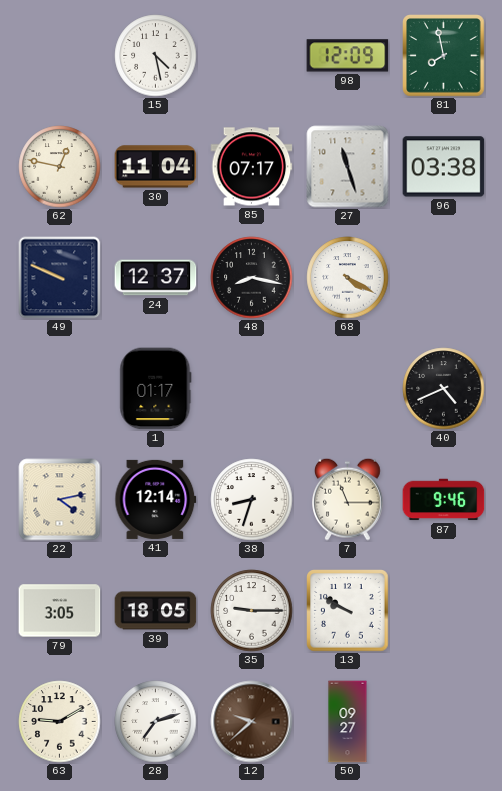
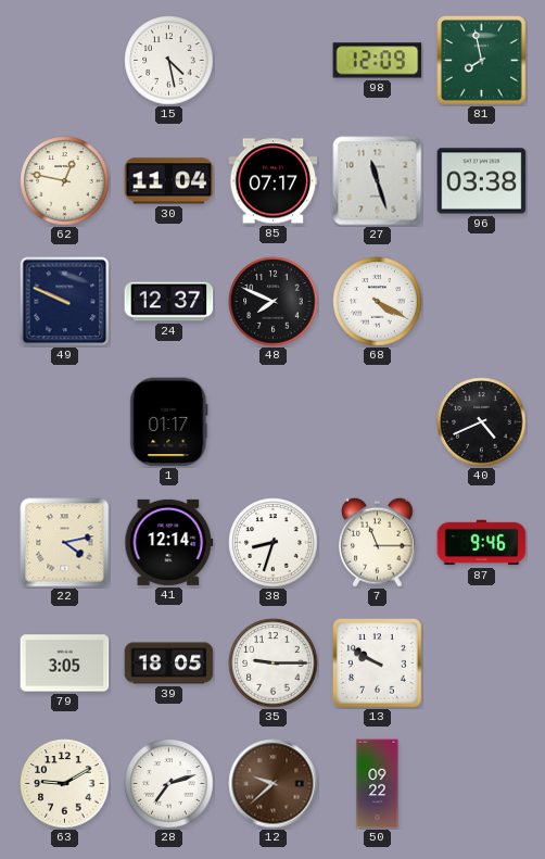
48: 8:17 -> 7:49 (274, 302)
50: 09:27 -> 09:22 (378, 784)
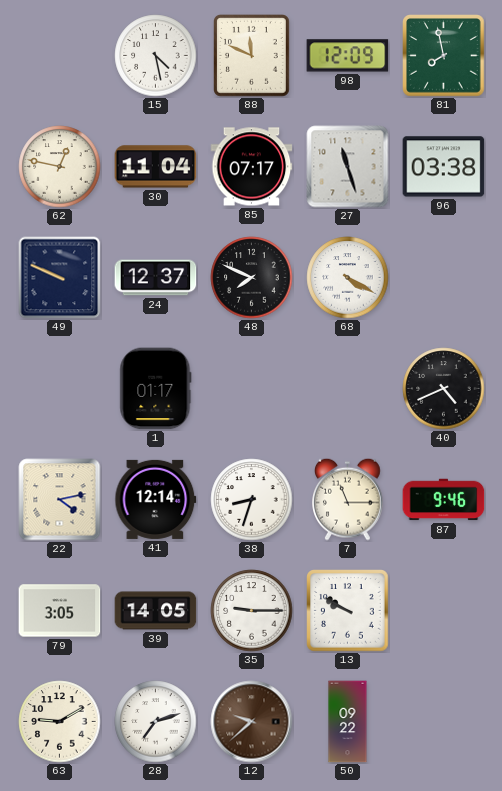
88: none -> 11:49 (252, 56)
39: 18:05 -> 14:05 (156, 611)
